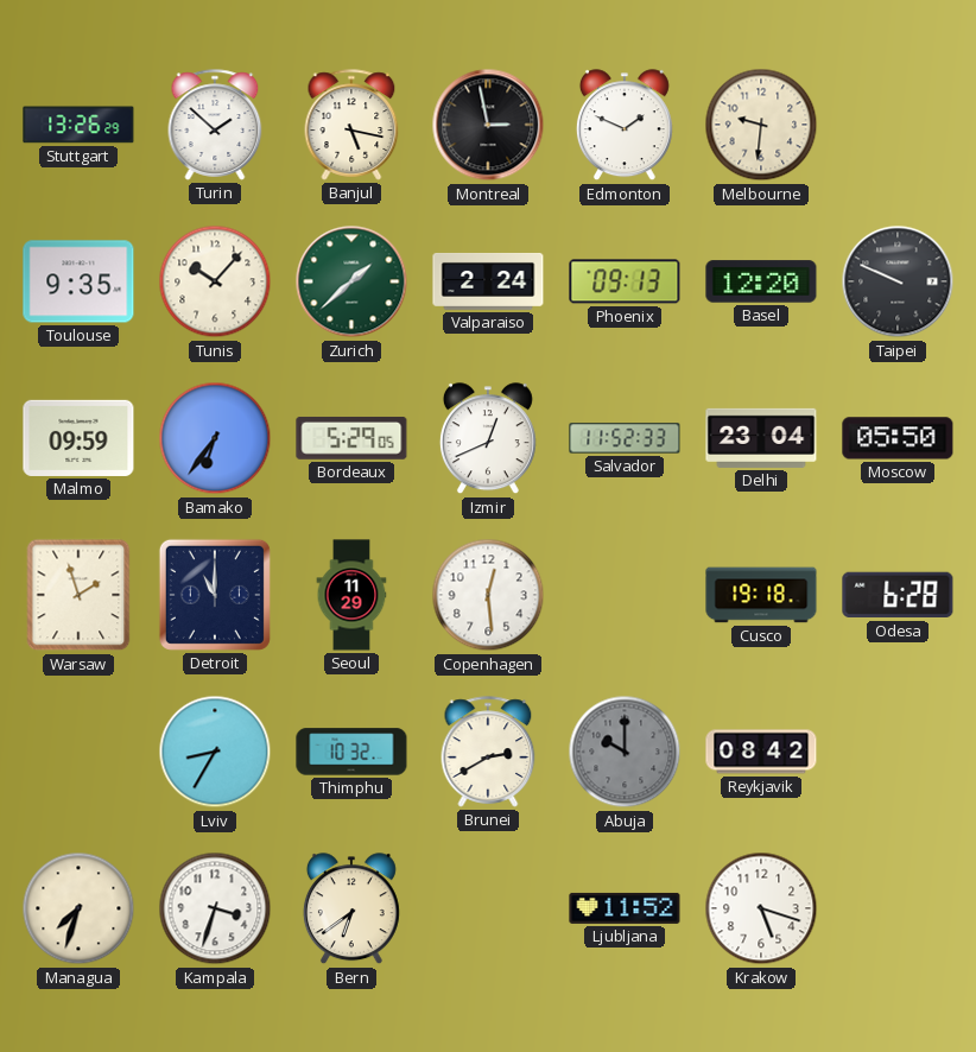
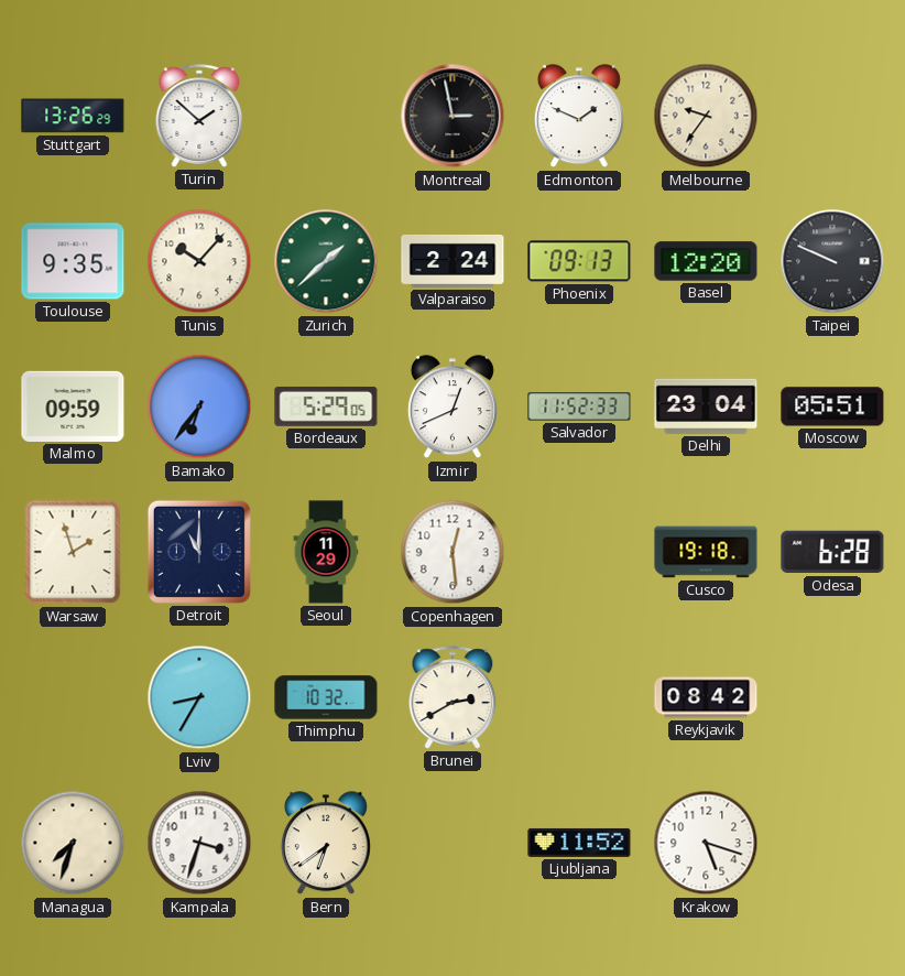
Banjul: 5:17 -> none (351, 125)
Melbourne: 9:31 -> 9:36 (706, 116)
Moscow: 05:50 -> 05:51 (832, 406)
Abuja: 10:00 -> none (625, 752)
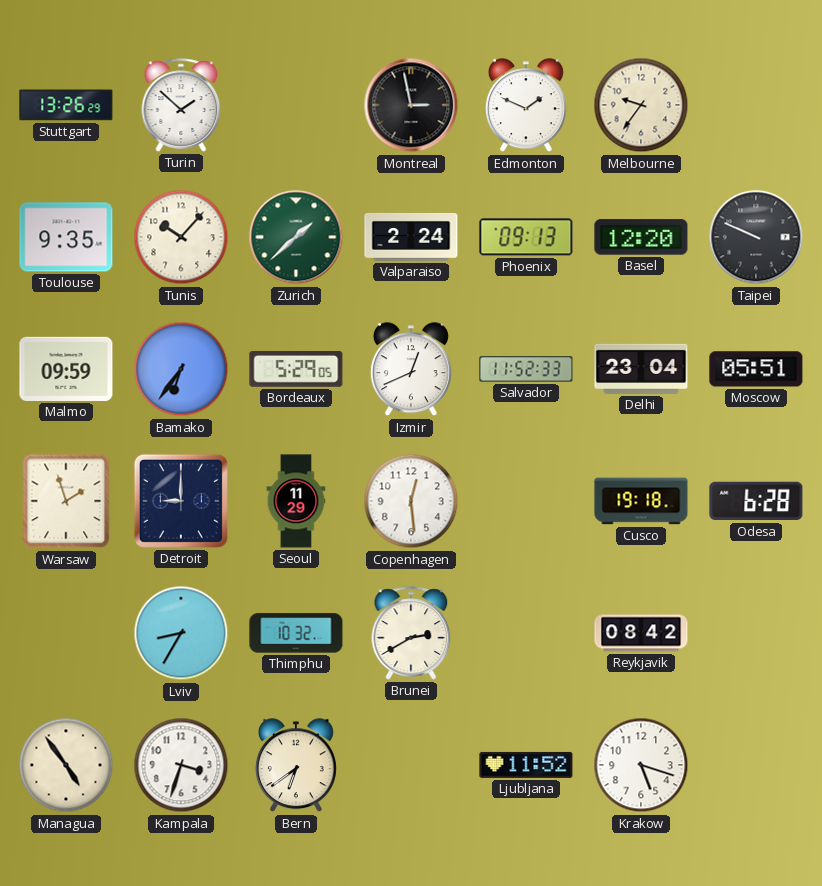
Detroit: 11:00 -> 9:00 (181, 501)
Managua: 7:33 -> 4:54 (66, 765)
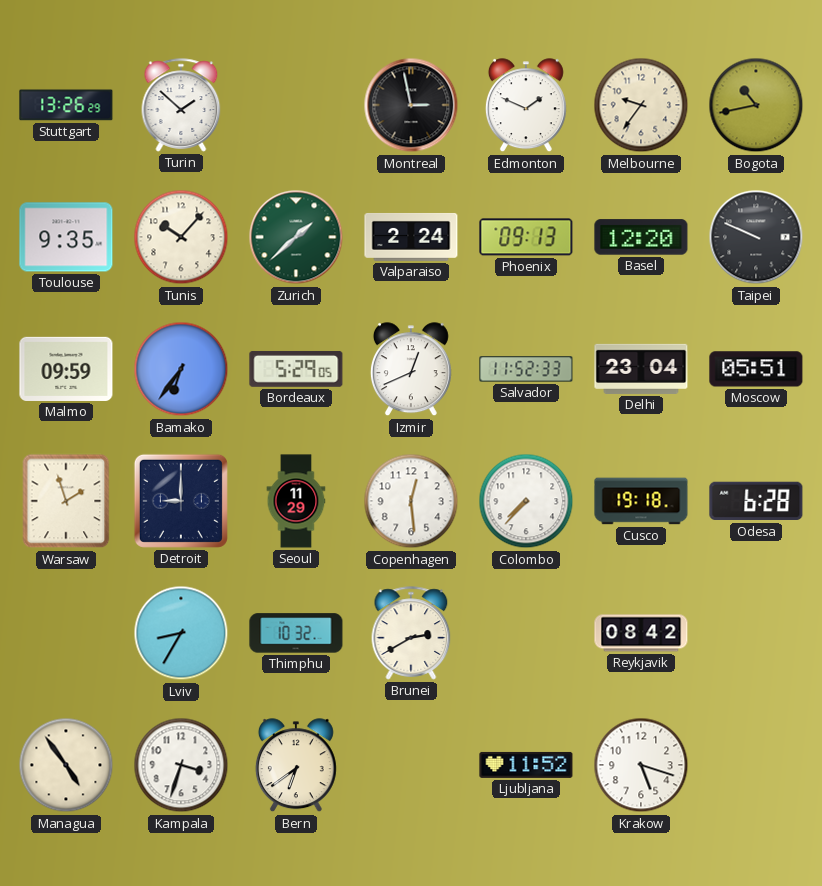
Bogota: none -> 10:43 (756, 105)
Colombo: none -> 7:37 (526, 501)
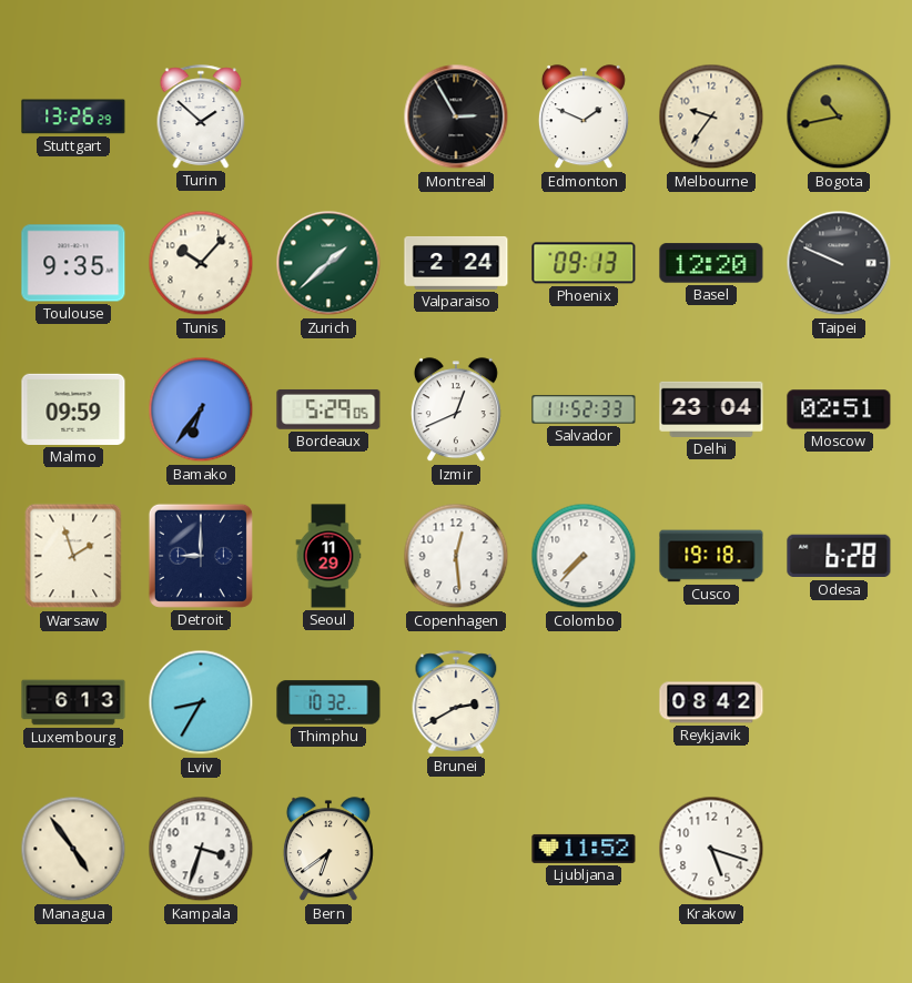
Montreal: 2:58 -> 2:55 (456, 116)
Moscow: 05:51 -> 02:51 (839, 409)
Luxembourg: none -> 6:13 (73, 702)
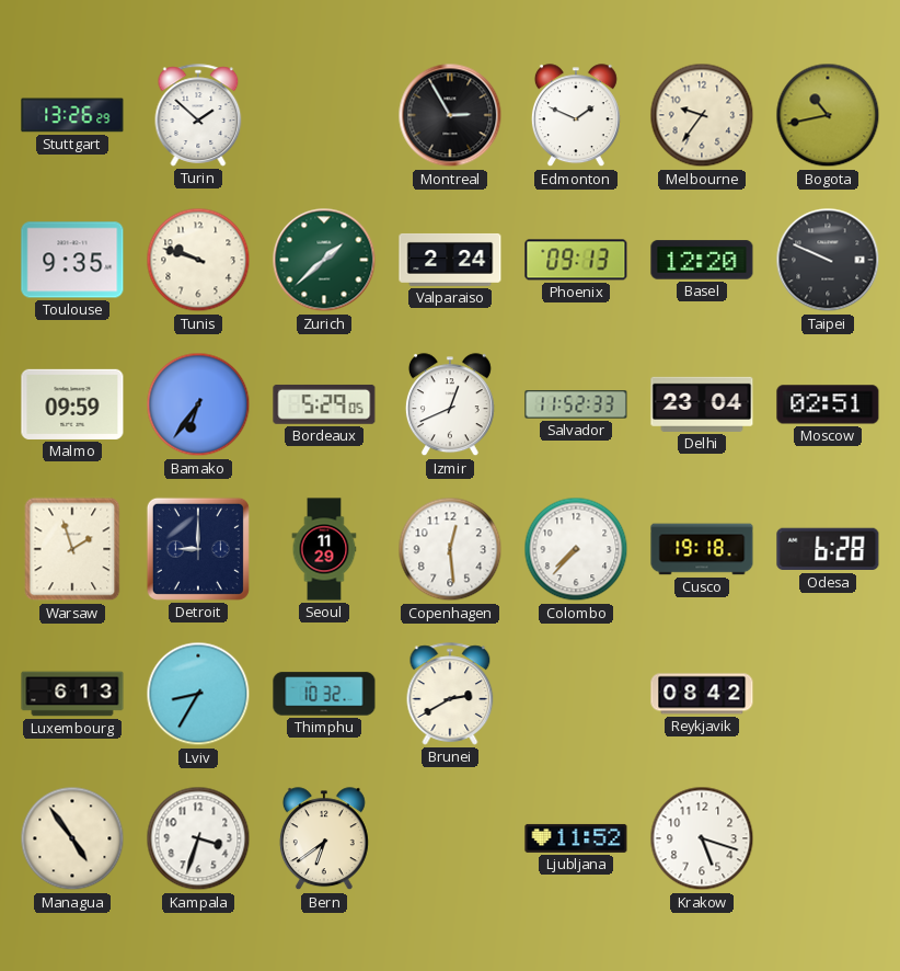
Tunis: 10:07 -> 9:48 (198, 260)
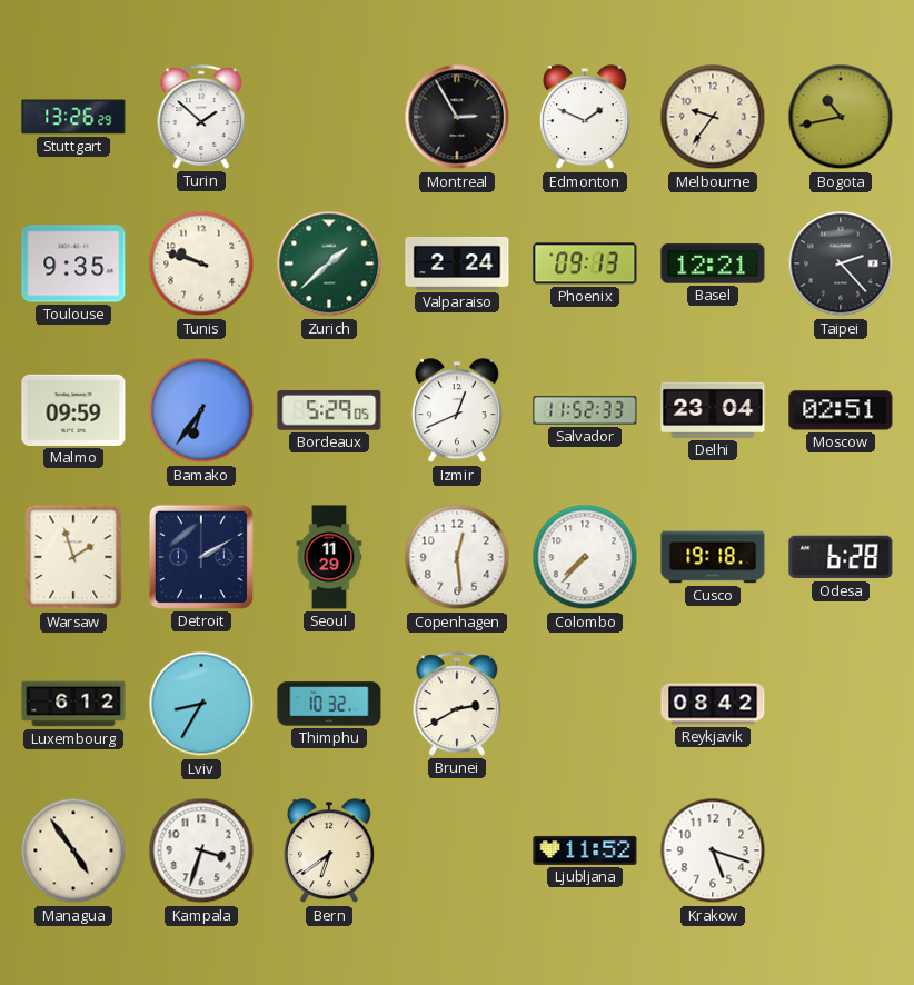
Basel: 12:20 -> 12:21 (713, 263)
Taipei: 9:49 -> 2:23 (841, 263)
Detroit: 9:00 -> 2:10 (201, 557)
Luxembourg: 6:13 -> 6:12 (73, 704)
